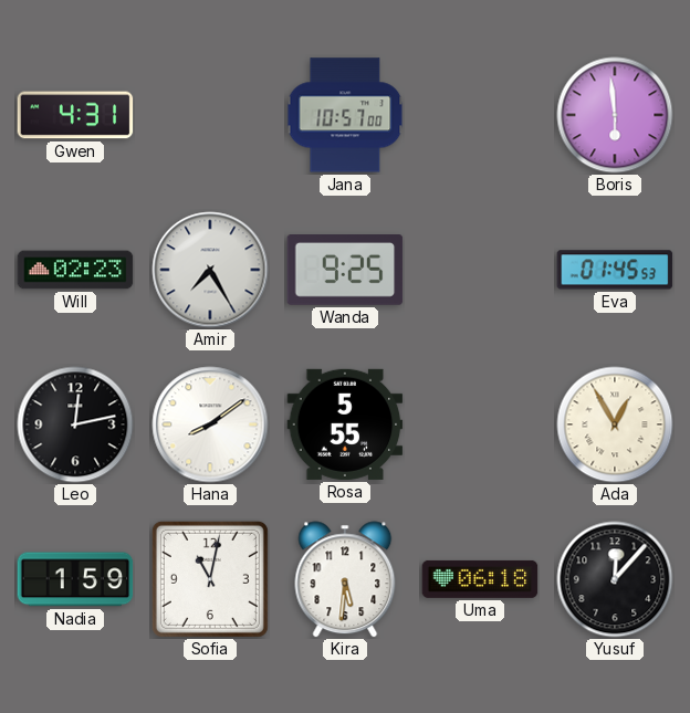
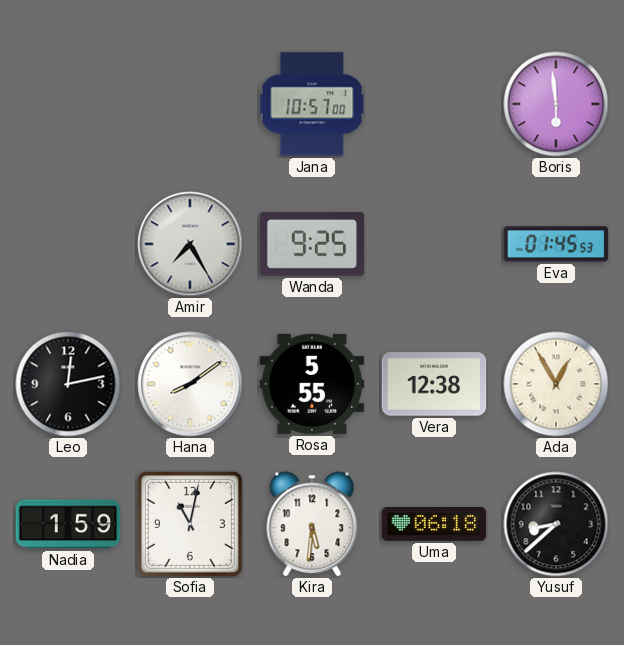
Gwen: 4:31 -> none (75, 115)
Will: 02:23 -> none (75, 270)
Vera: none -> 12:38 (434, 384)
Yusuf: 12:07 -> 8:38 (556, 524)
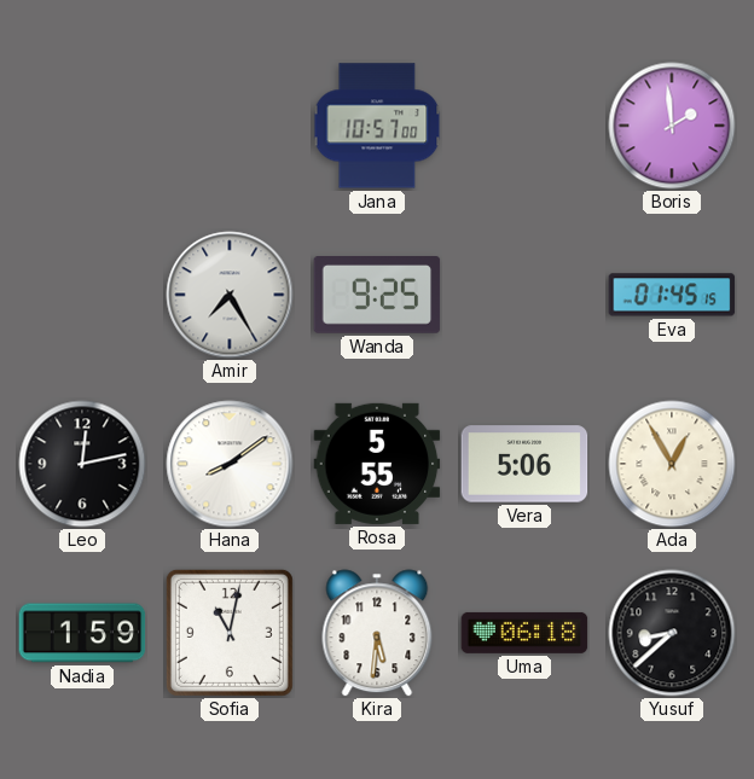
Boris: 5:59 -> 1:59 (672, 126)
Eva: 01:45:53 -> 01:45:15 (672, 295)
Vera: 12:38 -> 5:06 (524, 464)
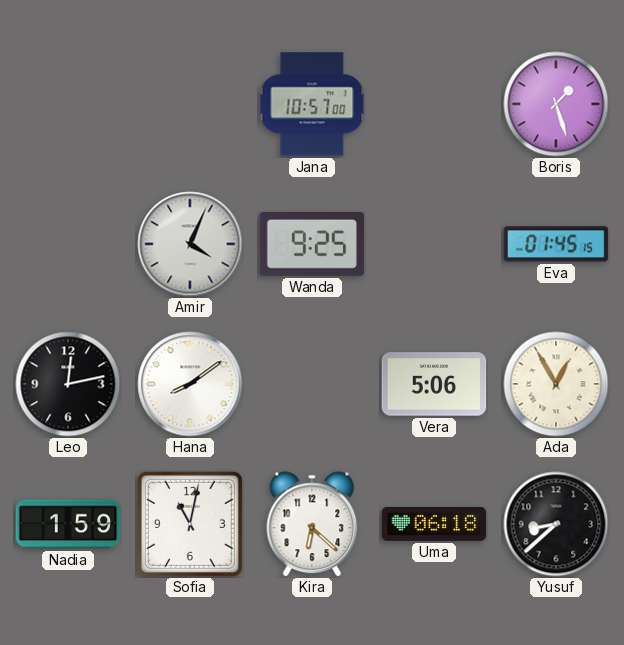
Boris: 1:59 -> 1:27 (556, 104)
Amir: 7:25 -> 4:04 (190, 244)
Rosa: 5:55 -> none (377, 464)
Kira: 5:31 -> 6:22 (312, 524)
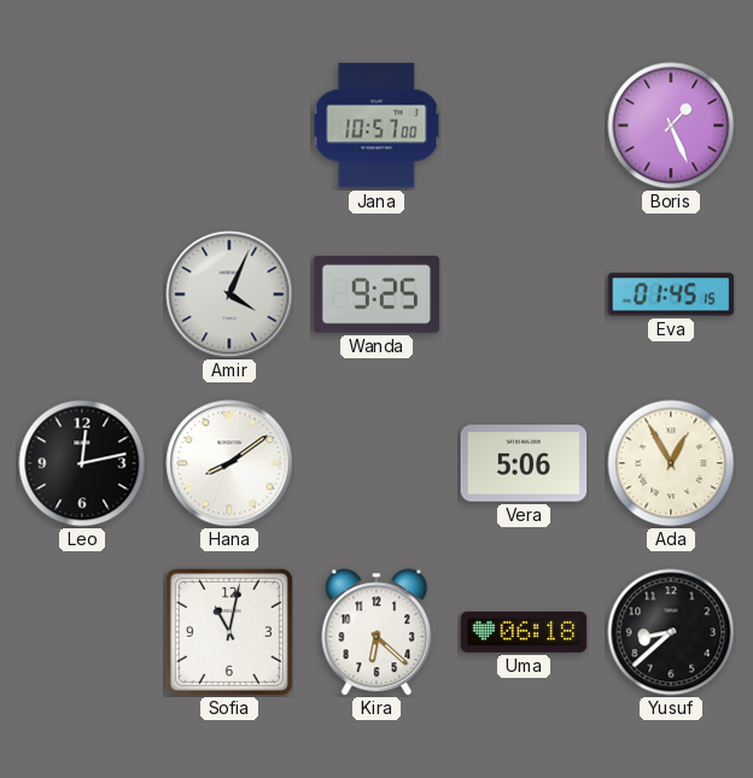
Boris: 1:27 -> 1:26 (671, 125)
Nadia: 1:59 -> none (68, 524)
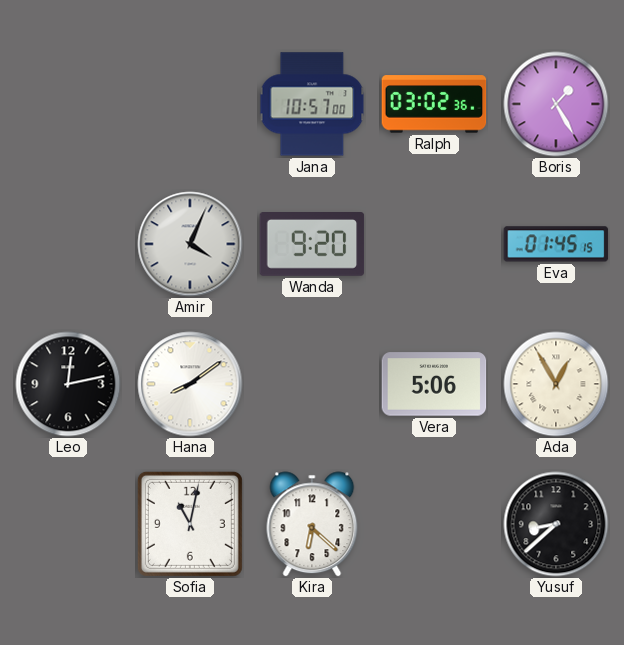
Ralph: none -> 03:02 (434, 104)
Boris: 1:26 -> 1:25 (556, 104)
Wanda: 9:25 -> 9:20 (312, 245)
Uma: 06:18 -> none (524, 632)
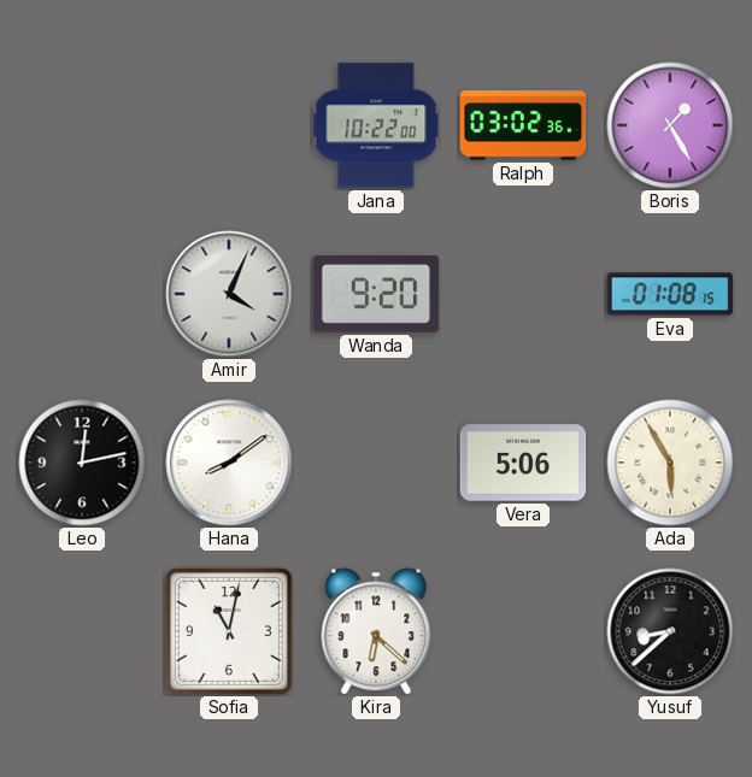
Jana: 10:57 -> 10:22 (376, 125)
Eva: 01:45 -> 01:08 (670, 294)
Ada: 12:55 -> 5:55 (670, 463)
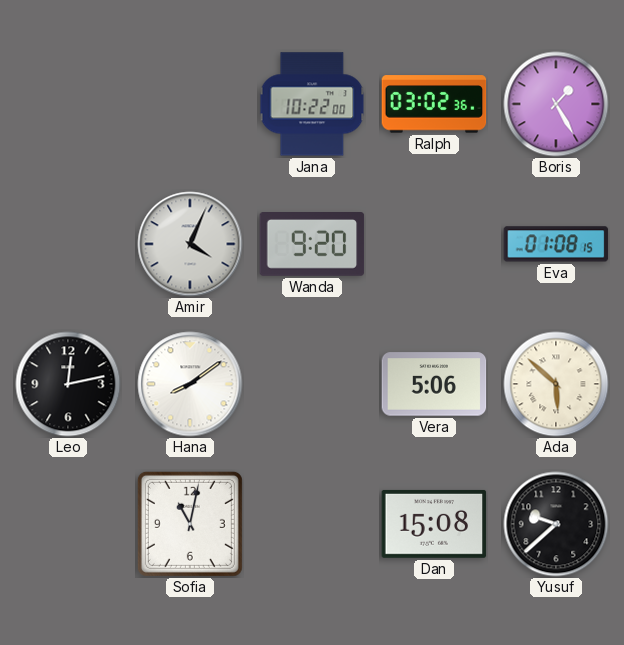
Ada: 5:55 -> 5:52 (556, 384)
Kira: 6:22 -> none (376, 631)
Dan: none -> 15:08 (434, 524)
Yusuf: 8:38 -> 9:38 (556, 524)
